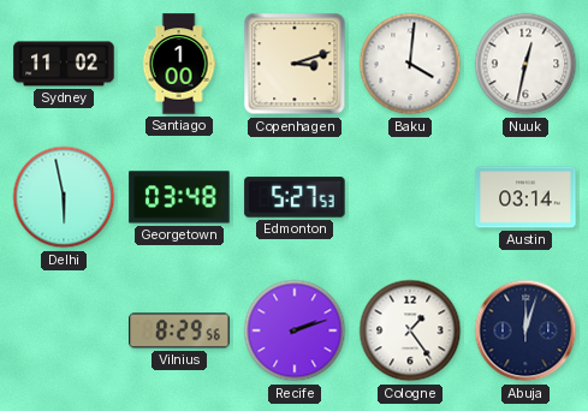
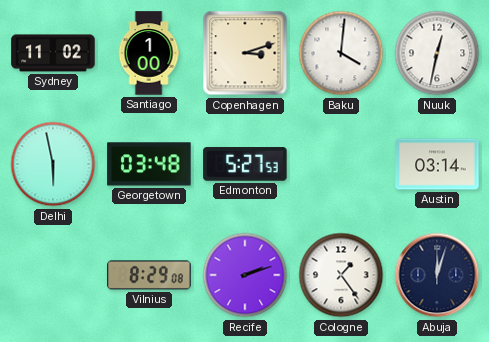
Vilnius: 8:29:56 -> 8:29:08 (149, 275)
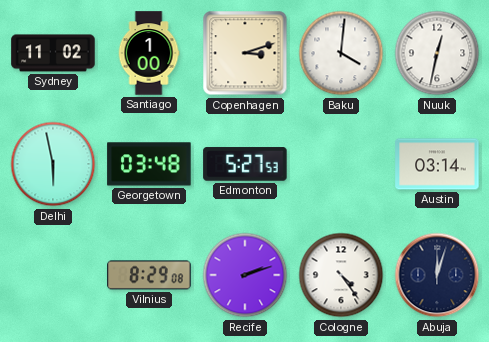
Cologne: 1:24 -> 4:24 (341, 275)
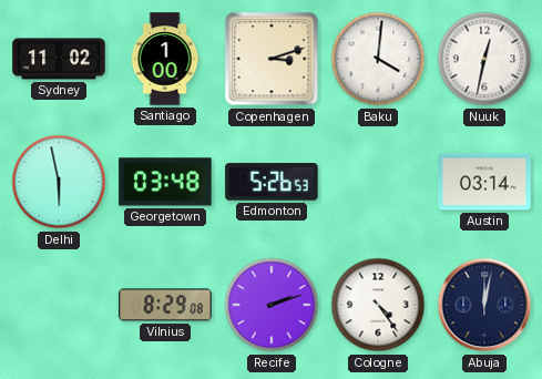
Edmonton: 5:27 -> 5:26 (272, 182)
Abuja: 12:03 -> 12:02 (484, 305)
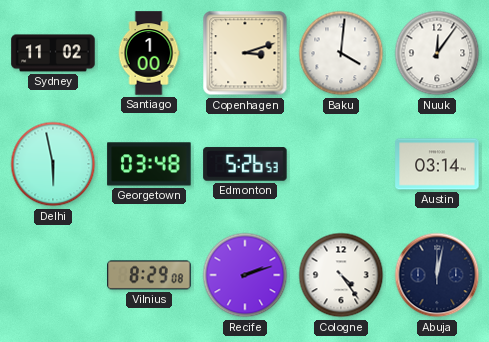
Nuuk: 12:32 -> 12:06 (437, 53)
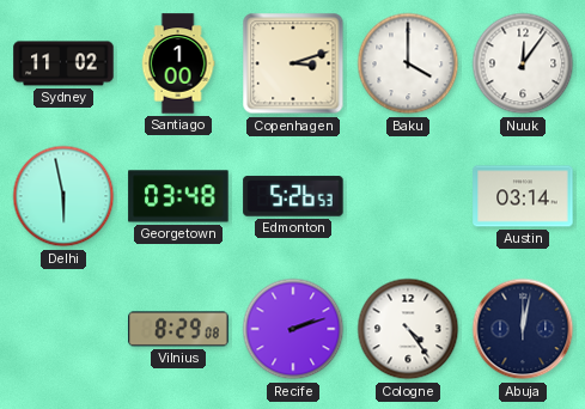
Baku: 4:01 -> 4:00 (408, 63)
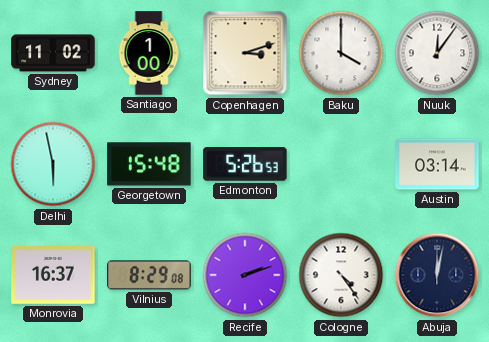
Georgetown: 03:48 -> 15:48 (149, 164)
Monrovia: none -> 16:37 (53, 276)
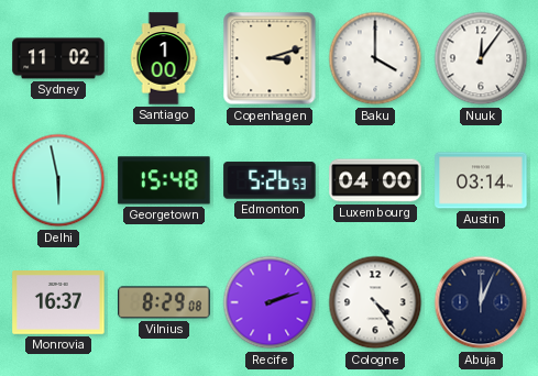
Luxembourg: none -> 04:00 (375, 180)
Abuja: 12:02 -> 12:04 (481, 302)
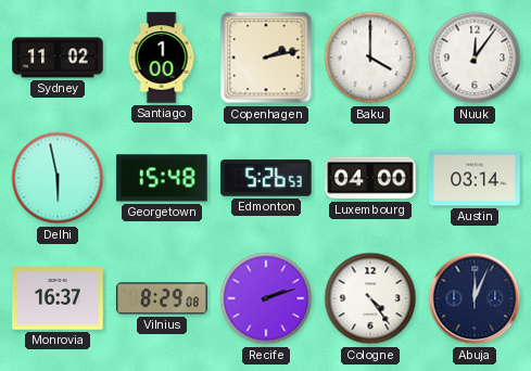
Copenhagen: 3:12 -> 2:13 (266, 57)
